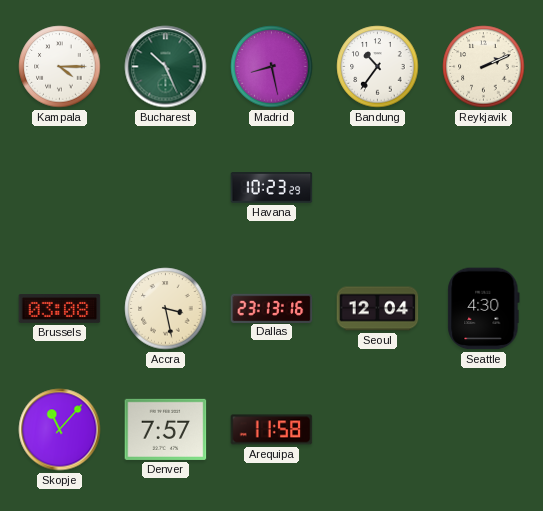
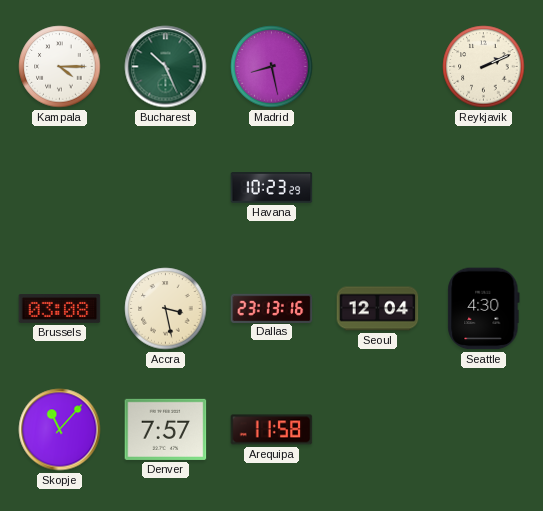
Bandung: 10:36 -> none (378, 67)
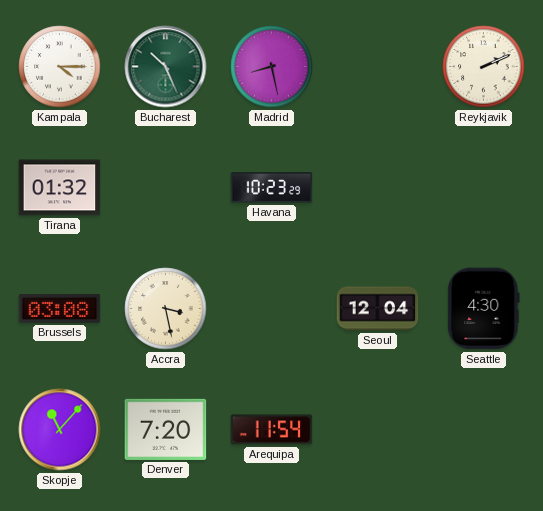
Tirana: none -> 01:32 (60, 188)
Dallas: 23:13 -> none (272, 308)
Denver: 7:57 -> 7:20 (166, 429)
Arequipa: 11:58 -> 11:54 (272, 430)
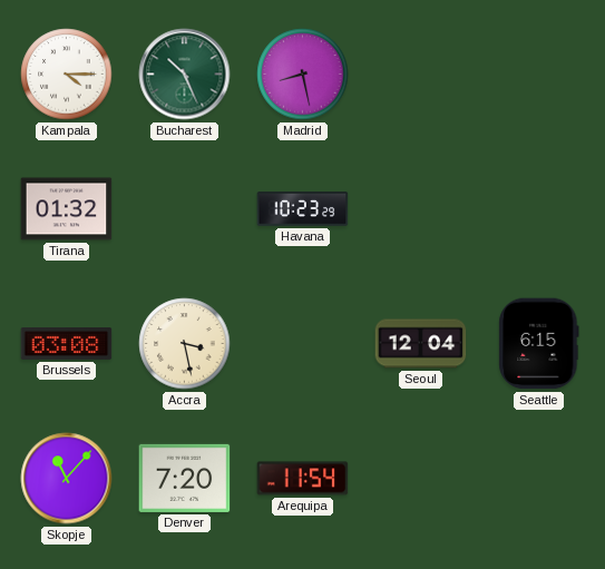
Reykjavik: 2:11 -> none (484, 67)
Seattle: 4:30 -> 6:15 (539, 344)
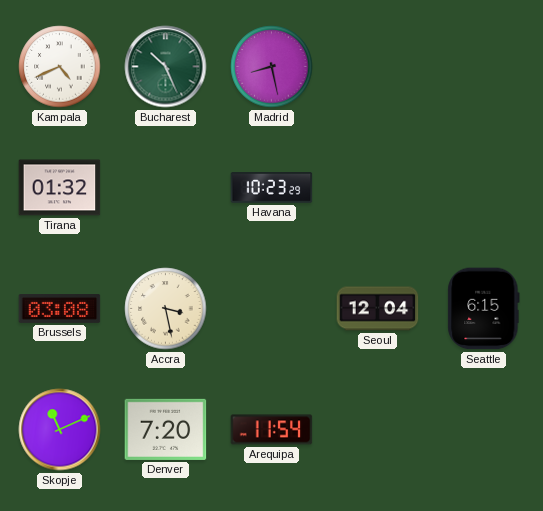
Kampala: 4:15 -> 4:41 (60, 67)
Skopje: 11:07 -> 11:11 (60, 430)
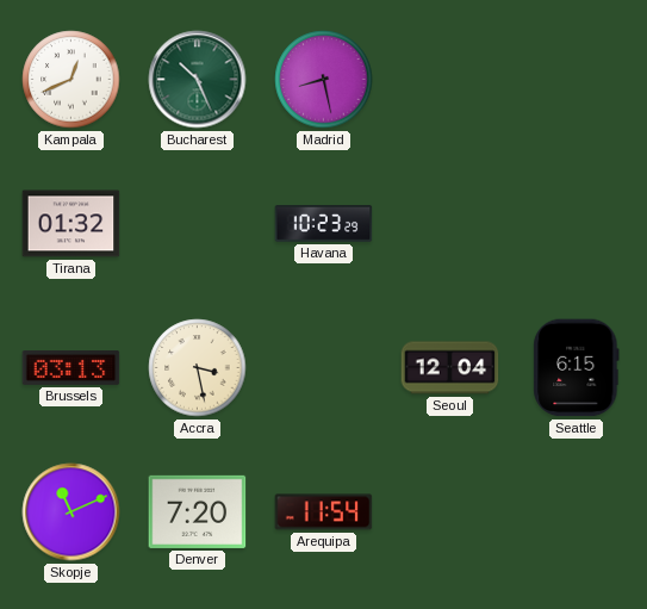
Kampala: 4:41 -> 12:41 (71, 80)
Brussels: 03:08 -> 03:13 (71, 368)
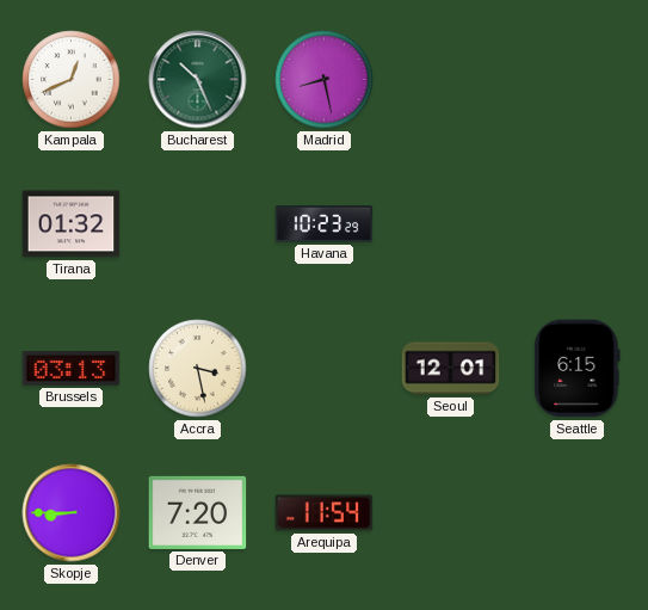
Seoul: 12:04 -> 12:01 (451, 369)
Skopje: 11:11 -> 8:45 (72, 513)
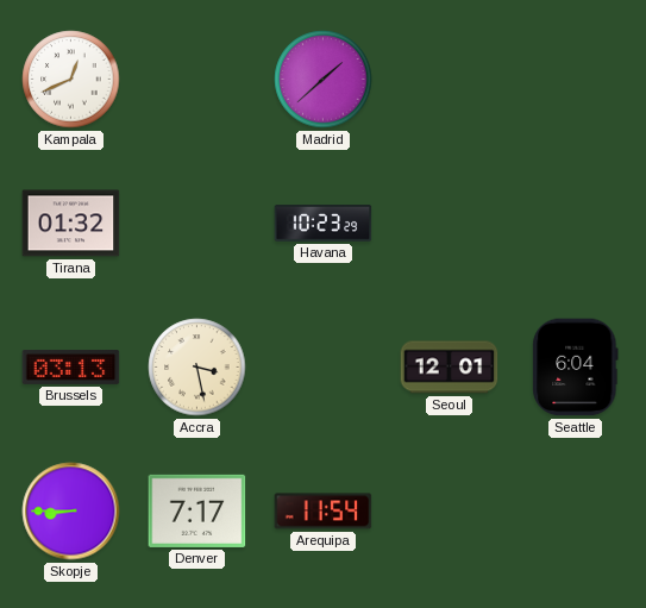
Bucharest: 10:26 -> none (198, 80)
Madrid: 8:28 -> 1:38 (324, 80)
Seattle: 6:15 -> 6:04 (576, 368)
Denver: 7:20 -> 7:17 (197, 510)
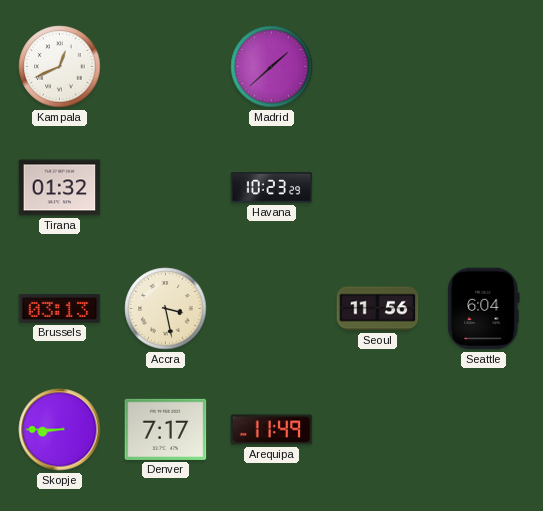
Seoul: 12:01 -> 11:56 (378, 309)
Arequipa: 11:54 -> 11:49 (272, 430)
